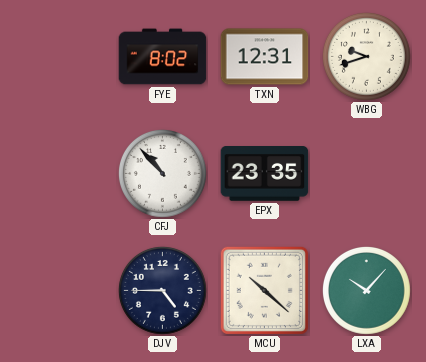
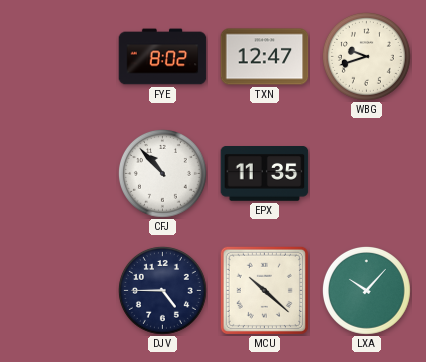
TXN: 12:31 -> 12:47 (265, 57)
EPX: 23:35 -> 11:35 (265, 174)
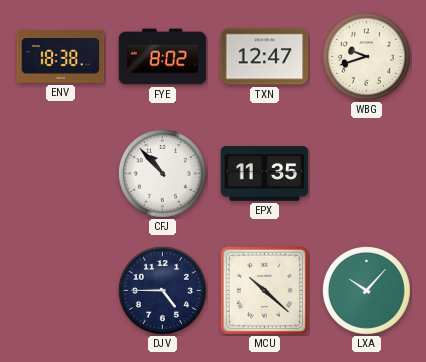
ENV: none -> 18:38 (61, 57)
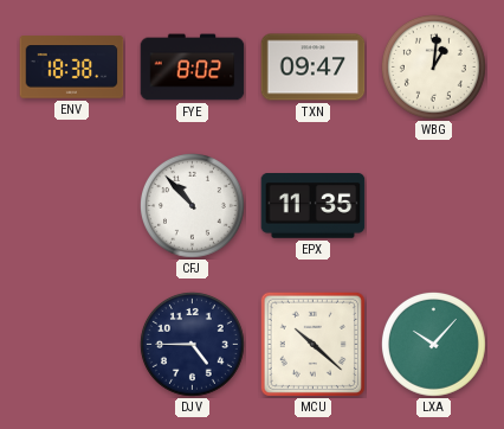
TXN: 12:47 -> 09:47 (314, 68)
WBG: 9:42 -> 1:01 (433, 66)
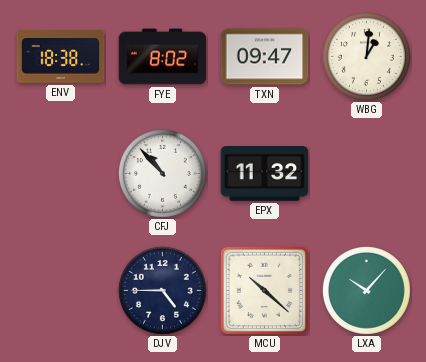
EPX: 11:35 -> 11:32 (265, 174)
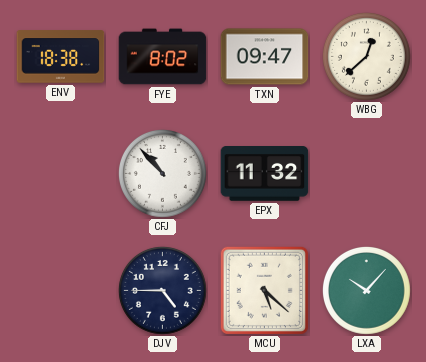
WBG: 1:01 -> 12:38 (366, 56)
MCU: 10:22 -> 5:22 (264, 290)
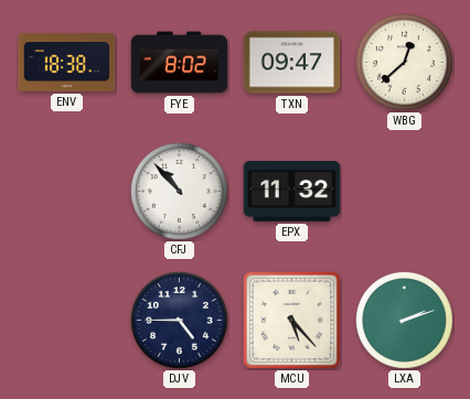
MCU: 5:22 -> 5:23 (291, 320)
LXA: 10:07 -> 2:12 (404, 320)
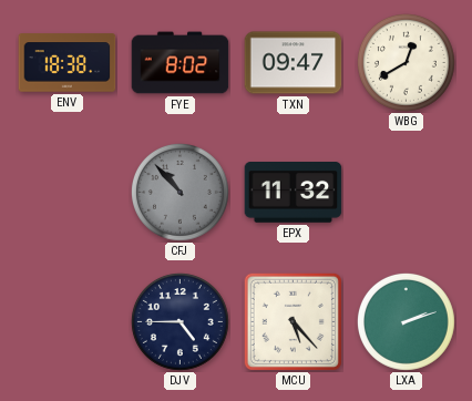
WBG: 12:38 -> 12:40 (406, 62)
CFJ dial: white -> grey (179, 192)
